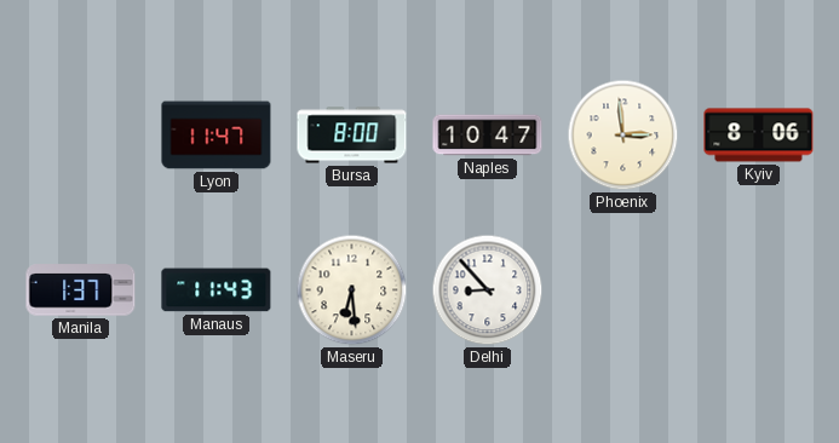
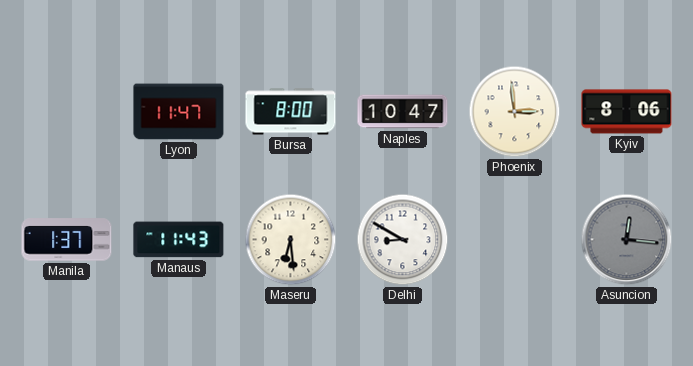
Delhi: 8:53 -> 8:50 (403, 240)
Asuncion: none -> 12:16 (627, 240)
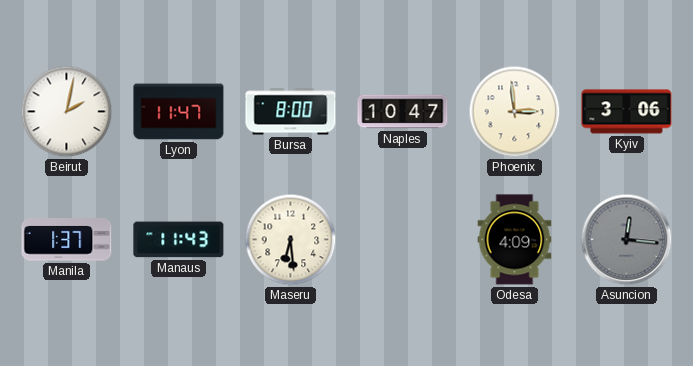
Beirut: none -> 2:02 (67, 112)
Kyiv: 8:06 -> 3:06 (627, 112)
Delhi: 8:50 -> none (403, 240)
Odesa: none -> 4:09 (515, 240)
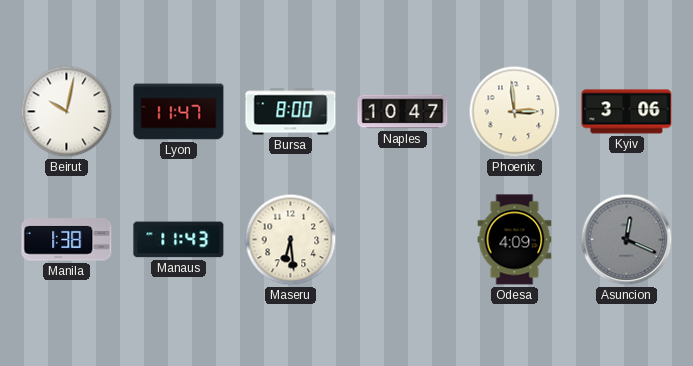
Beirut: 2:02 -> 10:02 (67, 112)
Manila: 1:37 -> 1:38 (67, 240)
Asuncion: 12:16 -> 12:19 (627, 240)
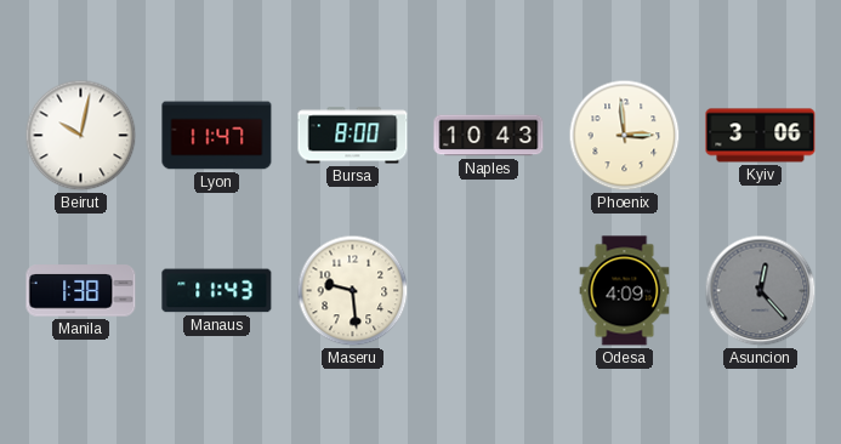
Naples: 10:47 -> 10:43 (489, 136)
Maseru: 6:29 -> 9:29 (353, 291)
Asuncion: 12:19 -> 12:23 (761, 291)
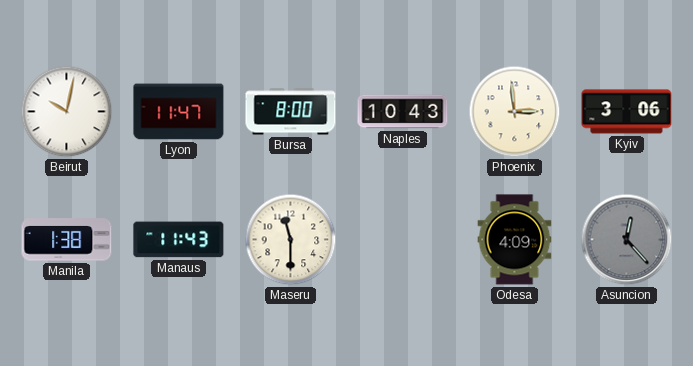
Maseru: 9:29 -> 11:30 (291, 240)
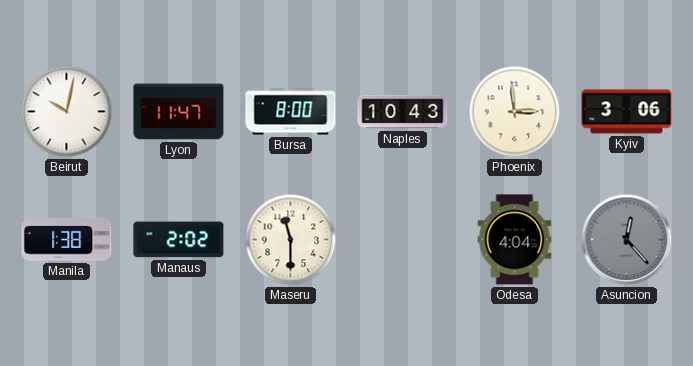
Manaus: 11:43 -> 2:02 (179, 240)
Odesa: 4:09 -> 4:04 (515, 240)
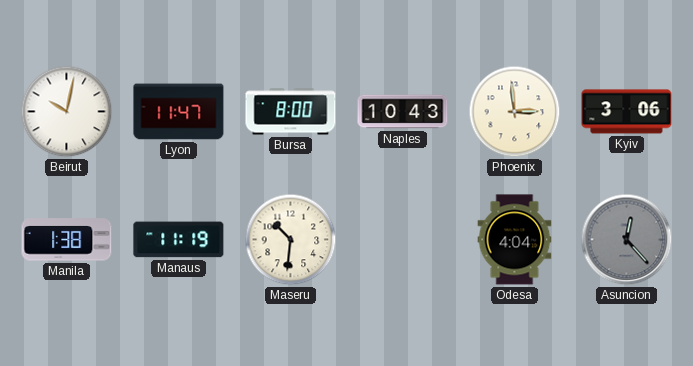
Manaus: 2:02 -> 11:19 (179, 240)
Maseru: 11:30 -> 10:31 (291, 240)
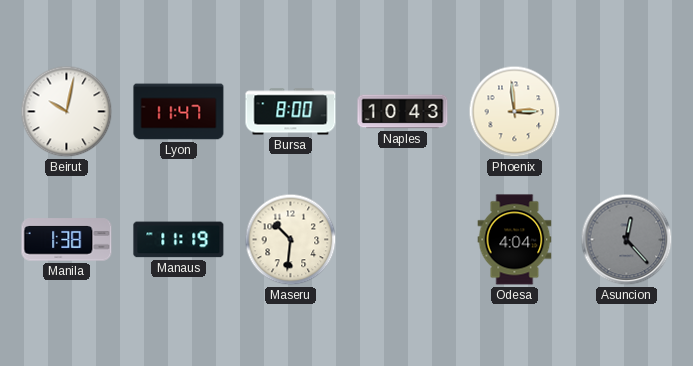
Kyiv: 3:06 -> none (627, 112)
